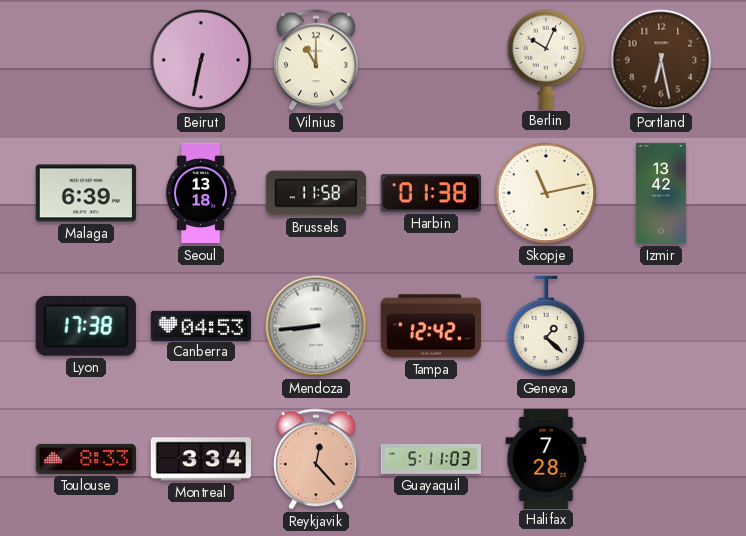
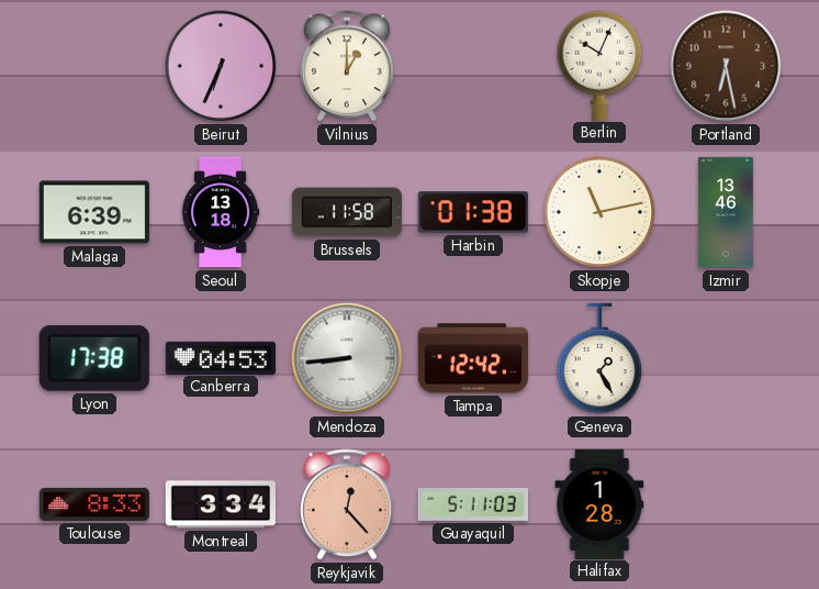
Beirut: 6:32 -> 6:34 (221, 66)
Vilnius: 11:00 -> 1:00 (348, 66)
Izmir: 13:42 -> 13:46 (726, 212)
Geneva: 1:22 -> 1:25 (599, 358)
Halifax: 7:28 -> 1:28 (599, 503)
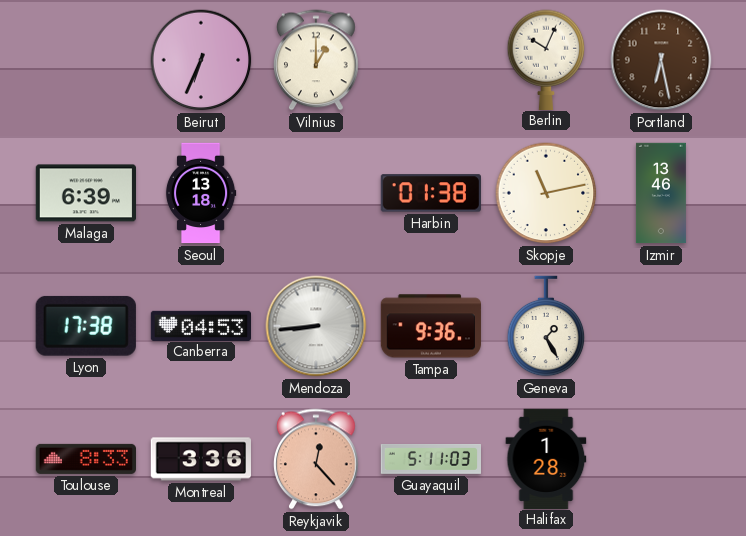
Brussels: 11:58 -> none (347, 212)
Tampa: 12:42 -> 9:36 (430, 326)
Montreal: 3:34 -> 3:36 (200, 459)
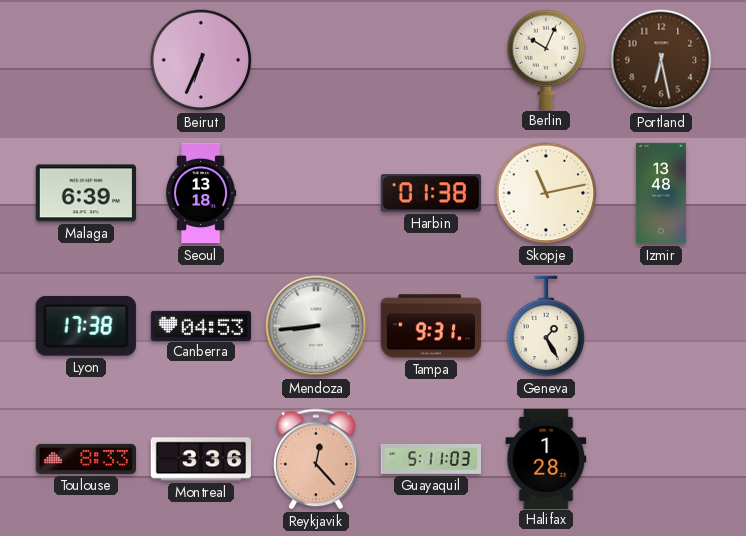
Vilnius: 1:00 -> none (317, 60)
Izmir: 13:46 -> 13:48 (661, 193)
Tampa: 9:36 -> 9:31 (430, 326)
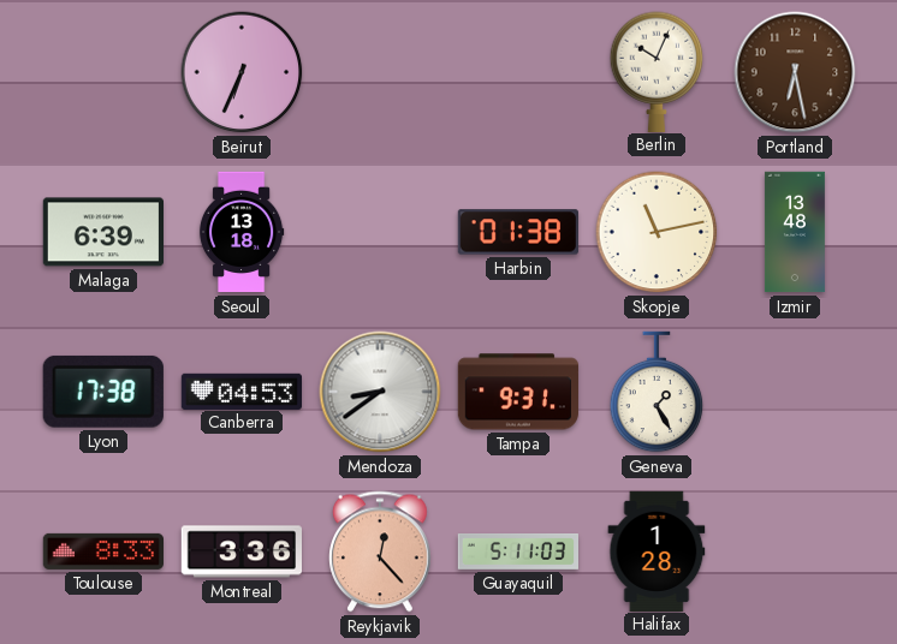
Mendoza: 8:44 -> 8:39 (380, 392)
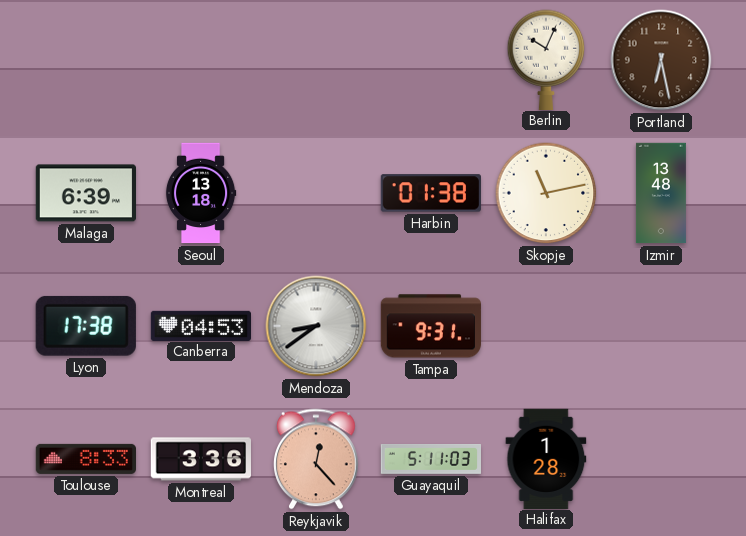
Beirut: 6:34 -> none (242, 72)
Geneva: 1:25 -> none (657, 392)
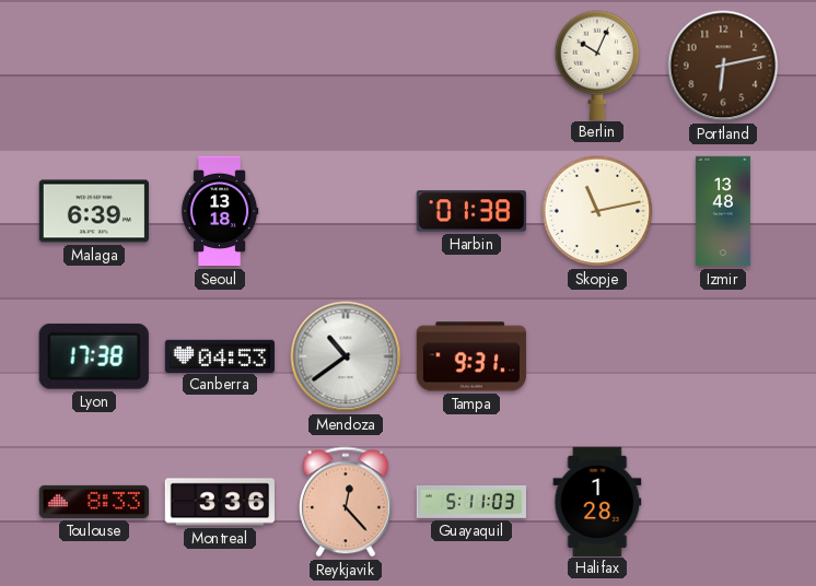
Portland: 6:28 -> 6:13 (723, 66)
Mendoza: 8:39 -> 10:39 (346, 356)
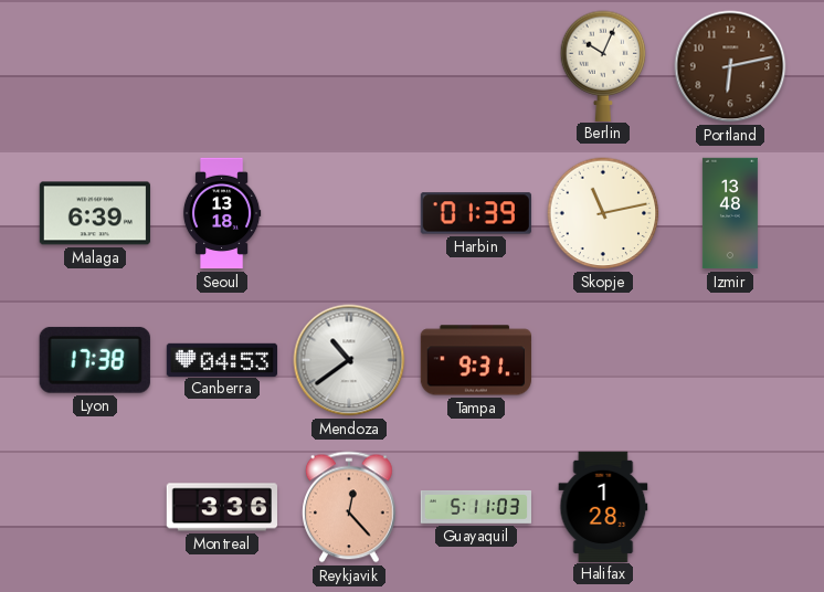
Harbin: 01:38 -> 01:39 (476, 213)
Toulouse: 8:33 -> none (93, 502)
